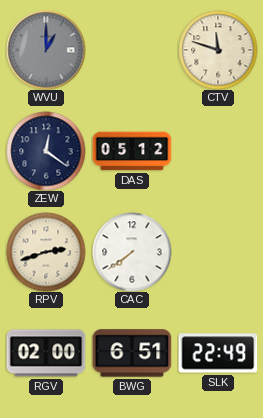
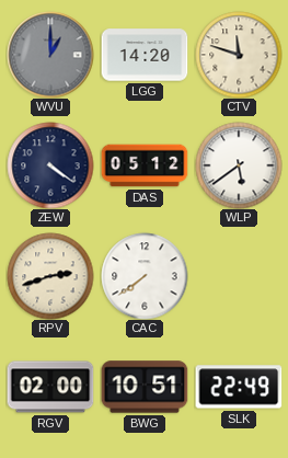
LGG: none -> 14:20 (145, 55)
ZEW: 12:21 -> 4:21 (50, 165)
WLP: none -> 5:39 (239, 165)
BWG: 6:51 -> 10:51 (145, 387)
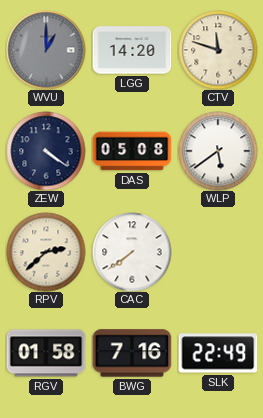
DAS: 05:12 -> 05:08 (132, 151)
RPV: 2:42 -> 2:38 (46, 252)
RGV: 02:00 -> 01:58 (46, 353)
BWG: 10:51 -> 7:16 (132, 353)
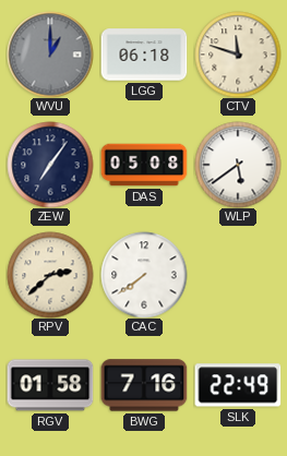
LGG: 14:20 -> 06:18 (144, 55)
ZEW: 4:21 -> 7:06 (50, 165)
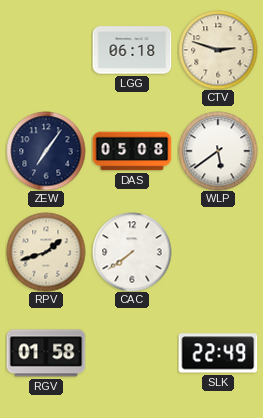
WVU: 1:00 -> none (50, 55)
CTV: 11:48 -> 2:48 (218, 50)
RPV: 2:38 -> 1:42 (46, 252)
BWG: 7:16 -> none (144, 385)
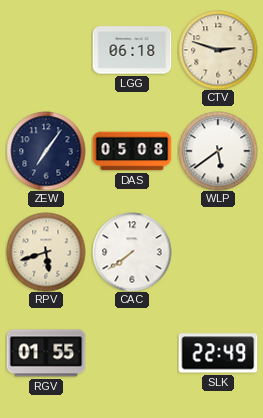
RPV: 1:42 -> 5:42 (46, 252)
RGV: 01:58 -> 01:55 (46, 353)
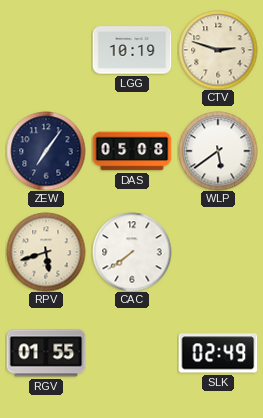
LGG: 06:18 -> 10:19 (132, 50)
SLK: 22:49 -> 02:49 (218, 353)
